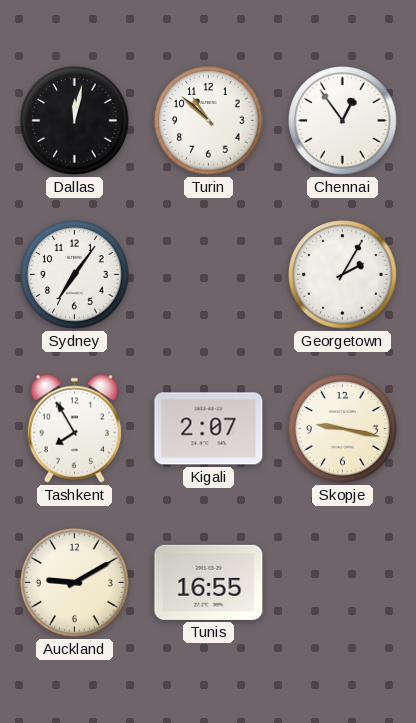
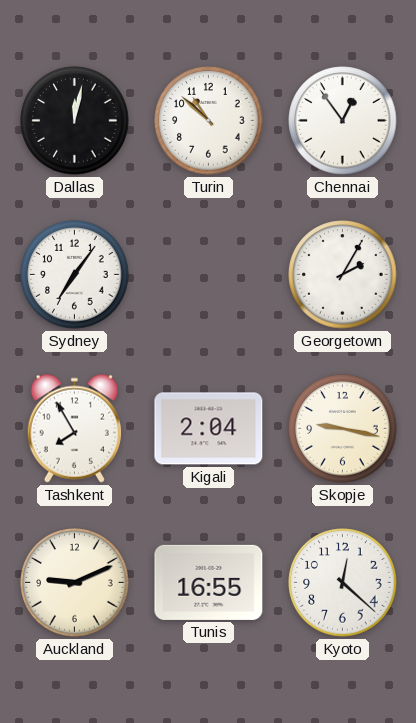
Kigali: 2:07 -> 2:04 (209, 429)
Auckland: 9:10 -> 9:11 (75, 583)
Kyoto: none -> 12:22 (343, 583)
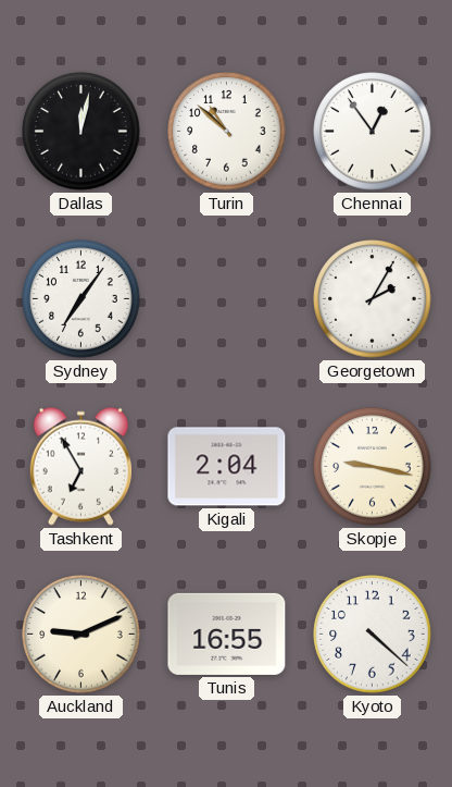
Tashkent: 7:55 -> 6:55 (80, 466)
Kyoto: 12:22 -> 4:22 (373, 635)
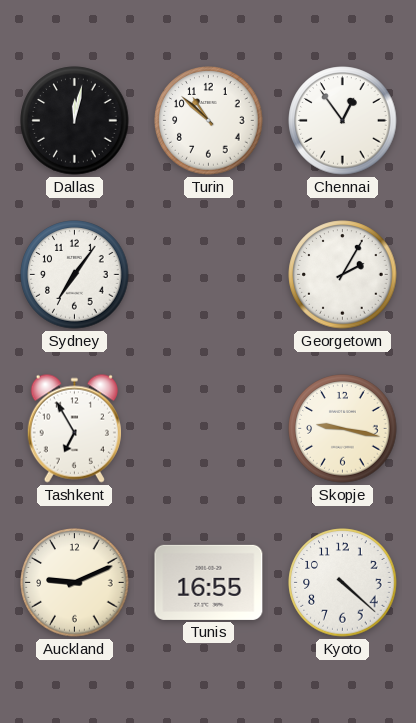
Kigali: 2:04 -> none (227, 467)
